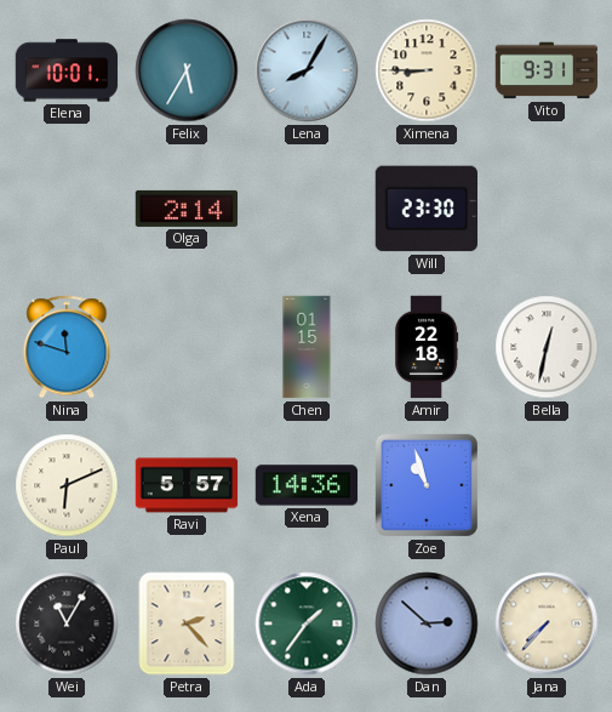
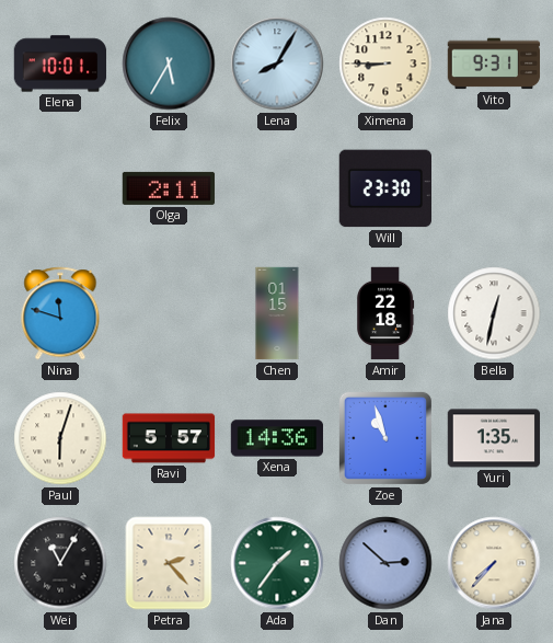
Olga: 2:14 -> 2:11 (169, 188)
Paul: 6:11 -> 6:03 (60, 438)
Yuri: none -> 1:35 (494, 438)
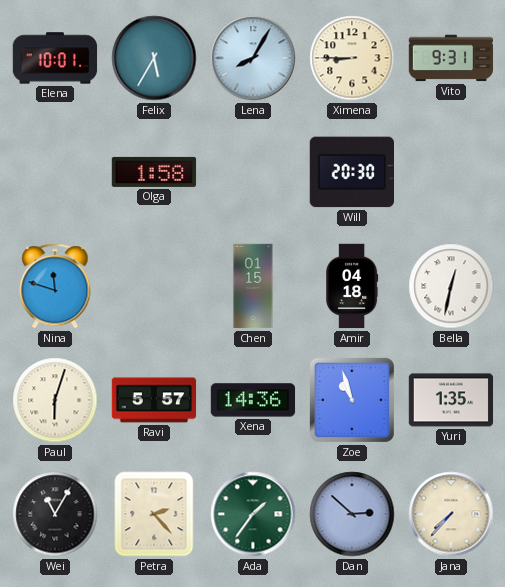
Olga: 2:11 -> 1:58 (154, 172)
Will: 23:30 -> 20:30 (351, 172)
Amir: 22:18 -> 04:18 (353, 286)
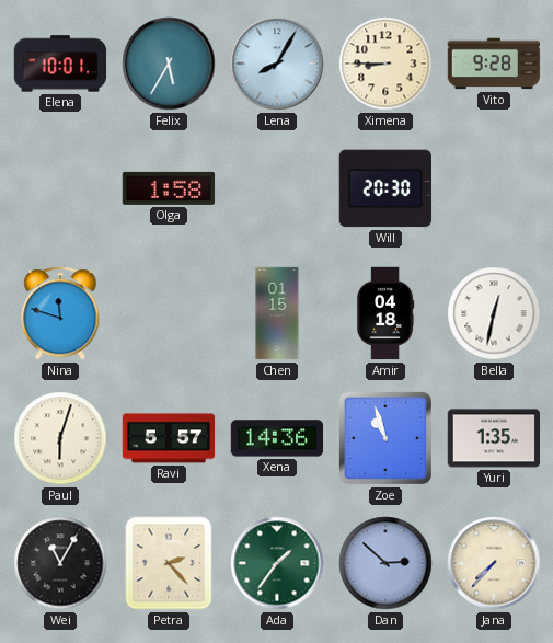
Vito: 9:31 -> 9:28 (494, 64)
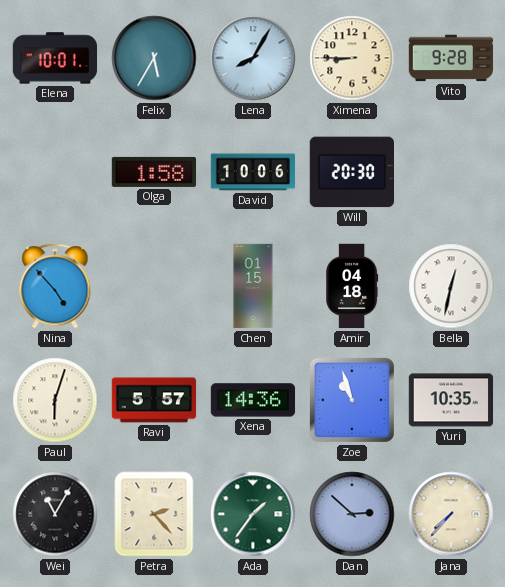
David: none -> 10:06 (253, 172)
Nina: 11:48 -> 4:53 (55, 286)
Yuri: 1:35 -> 10:35 (451, 400)
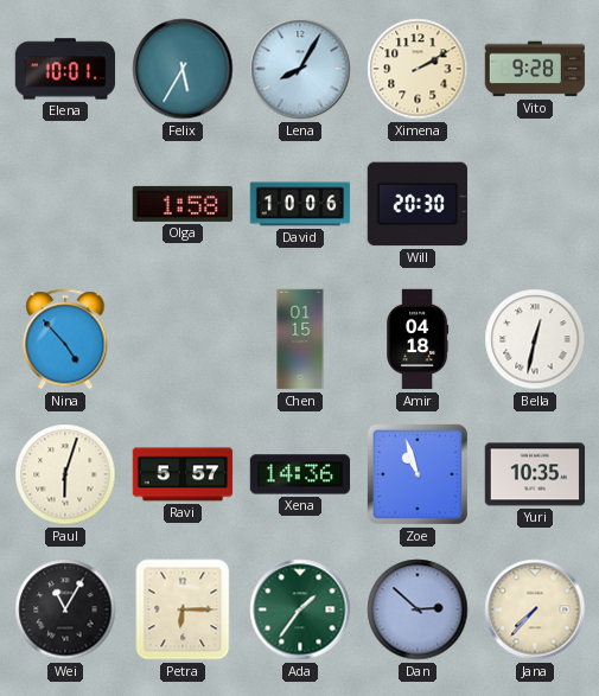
Ximena: 8:45 -> 2:10 (418, 69)
Petra: 2:23 -> 6:15 (183, 609)
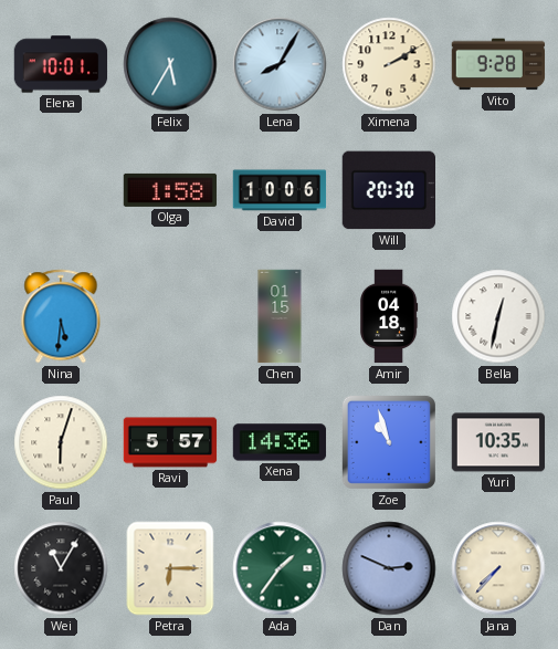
Nina: 4:53 -> 5:31 (61, 316)
Dan: 2:52 -> 2:49 (389, 568)
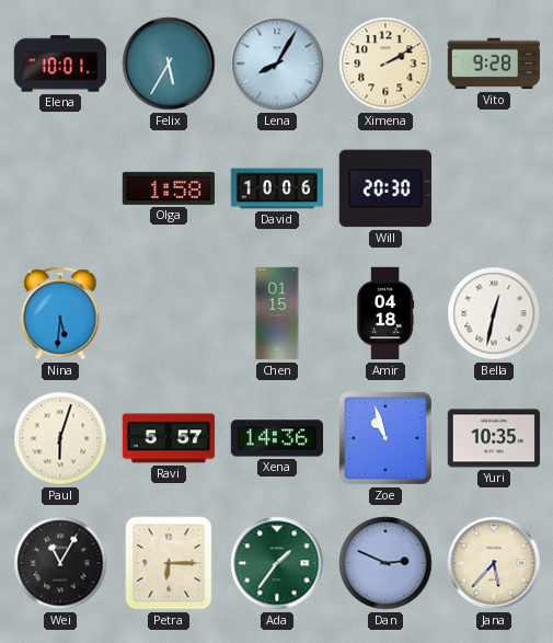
Jana: 7:37 -> 5:37 (494, 563)
